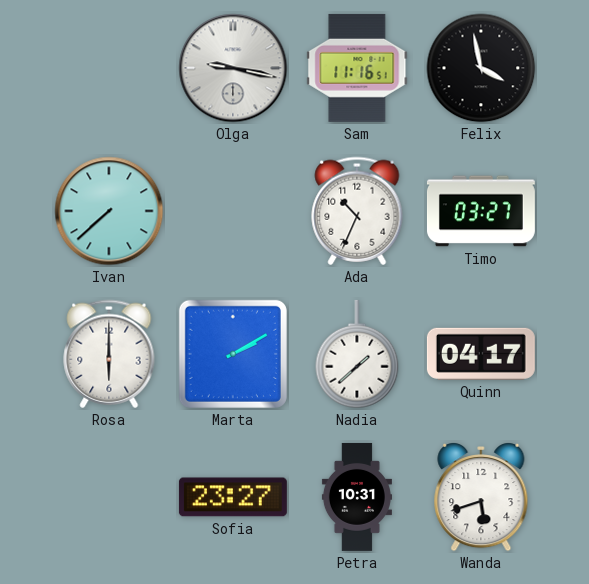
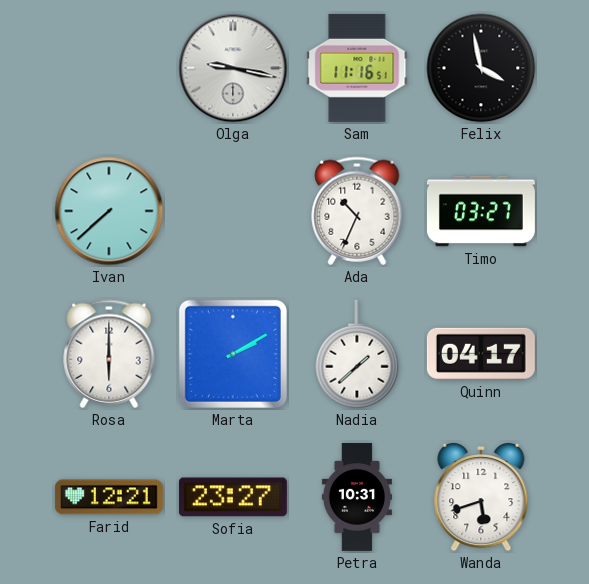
Farid: none -> 12:21 (109, 497)
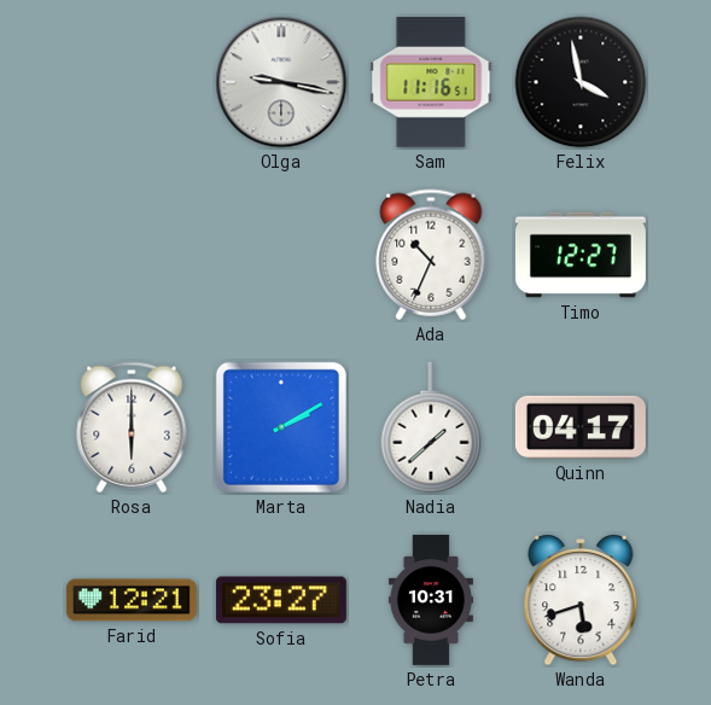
Ivan: 7:38 -> none (109, 211)
Timo: 03:27 -> 12:27 (581, 255)
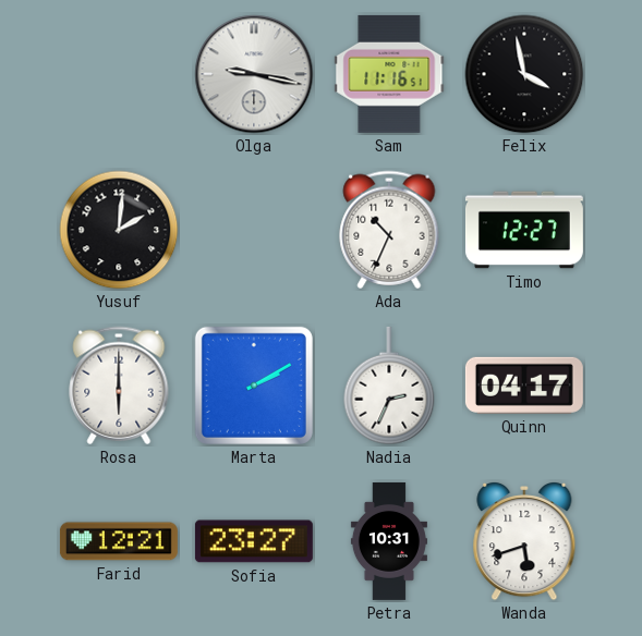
Yusuf: none -> 2:01 (119, 230)
Nadia: 1:38 -> 2:34 (389, 386)
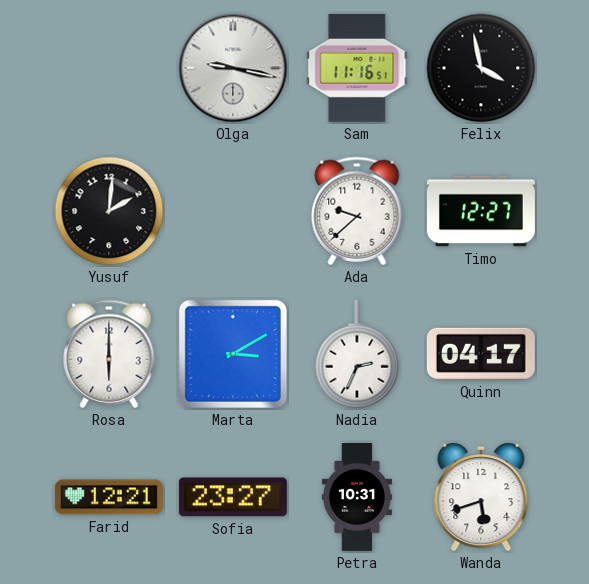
Ada: 10:34 -> 9:38 (357, 211)
Marta: 2:10 -> 3:10 (233, 354)
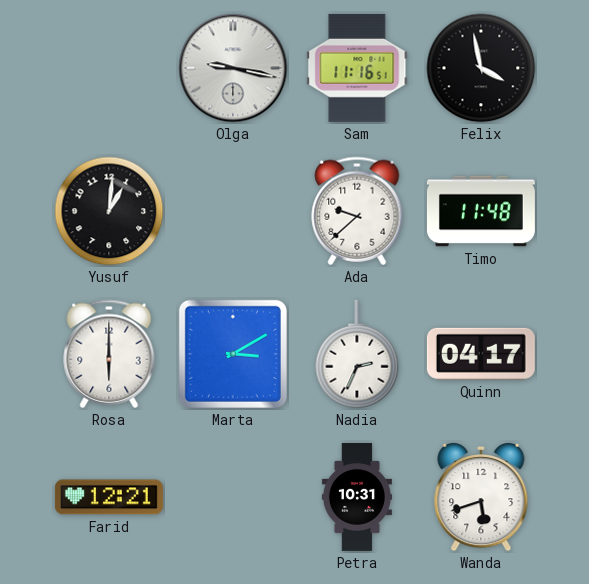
Yusuf: 2:01 -> 1:01 (109, 211)
Timo: 12:27 -> 11:48 (481, 211)
Sofia: 23:27 -> none (233, 497)
